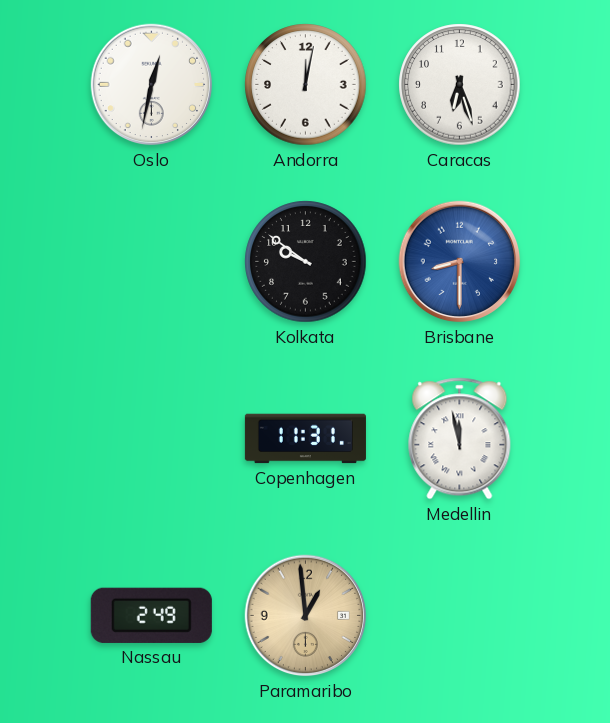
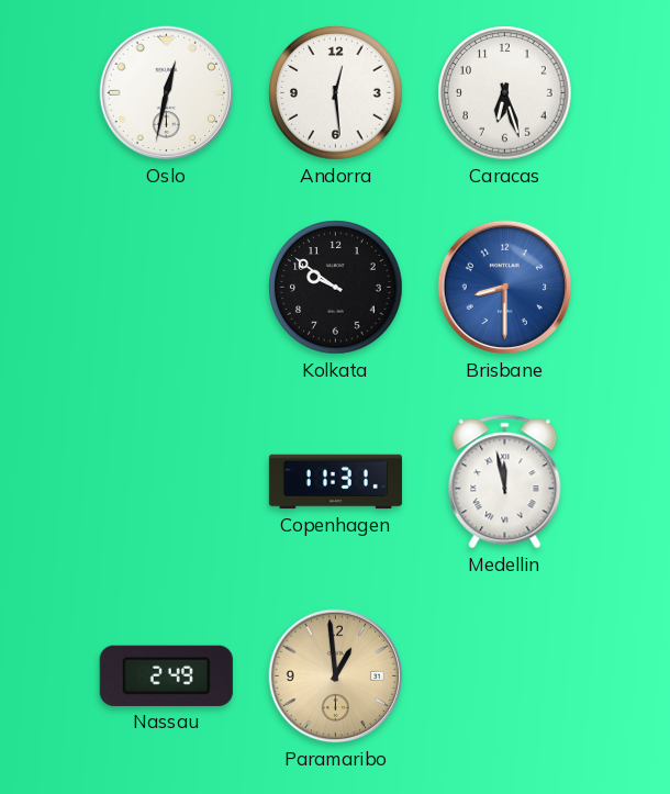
Andorra: 12:02 -> 12:29 (336, 93)
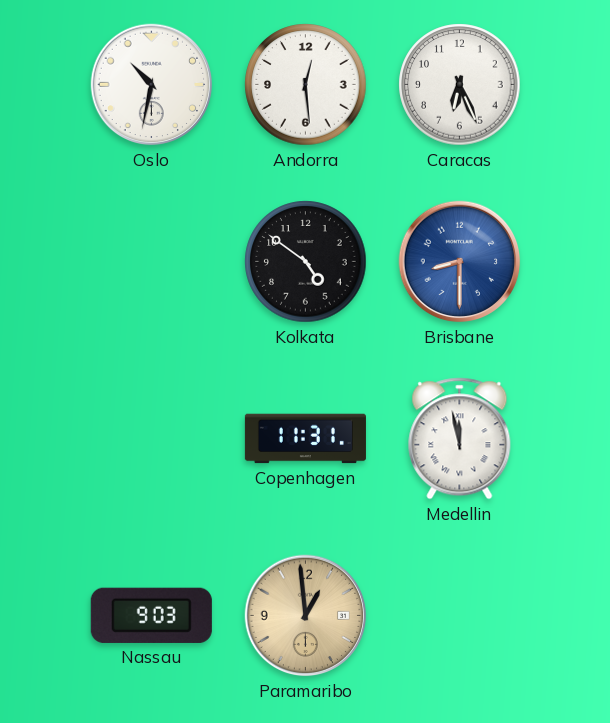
Oslo: 12:32 -> 10:32 (152, 85)
Caracas: 6:27 -> 6:26 (460, 85)
Kolkata: 9:51 -> 4:51 (306, 262)
Nassau: 2:49 -> 9:03 (151, 615)
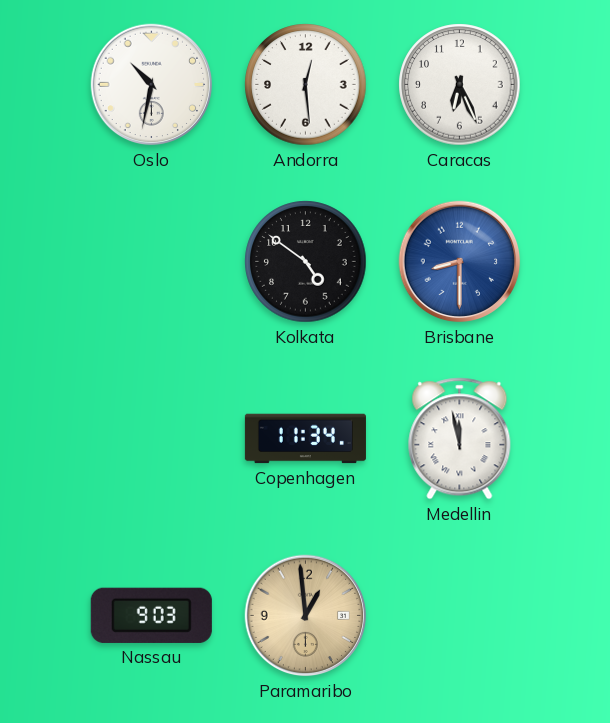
Copenhagen: 11:31 -> 11:34 (305, 439)
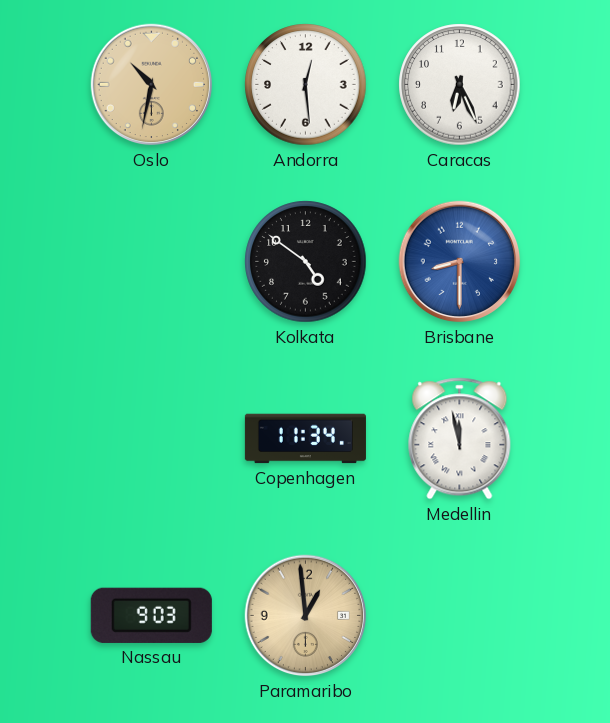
Oslo dial: white -> champagne (152, 85)
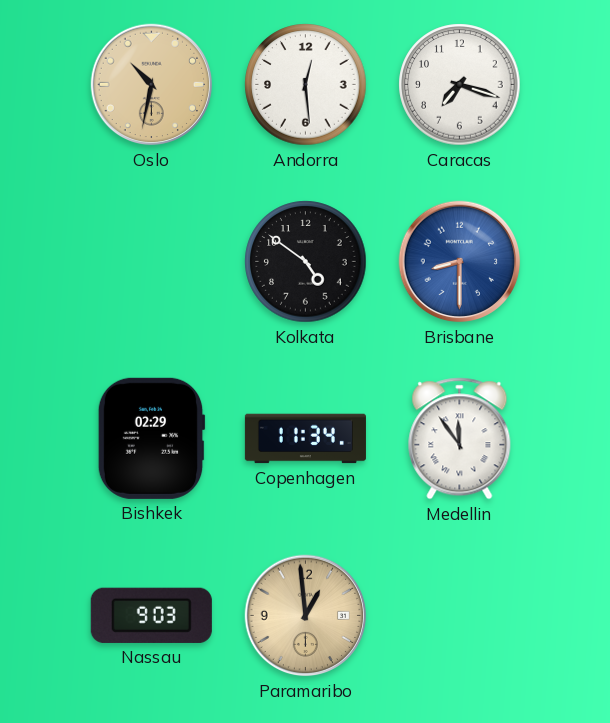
Caracas: 6:26 -> 7:18 (460, 85)
Bishkek: none -> 02:29 (151, 438)
Medellin: 11:58 -> 11:54 (460, 439)
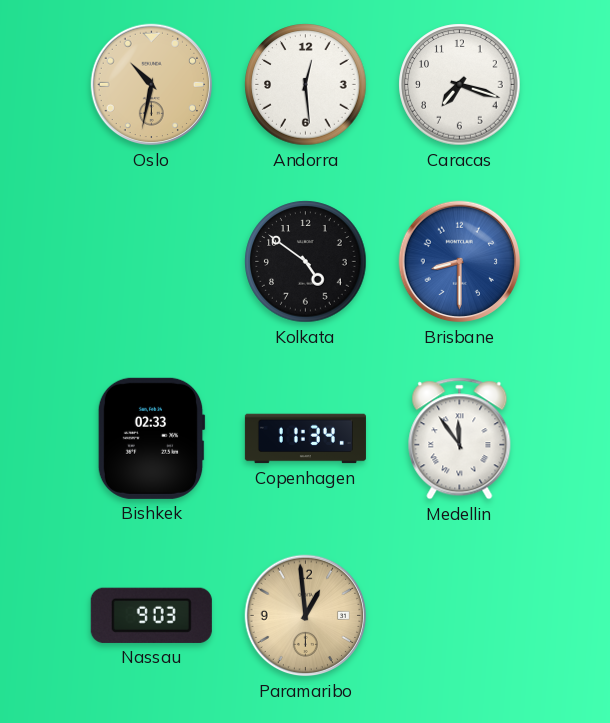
Bishkek: 02:29 -> 02:33 (151, 438)
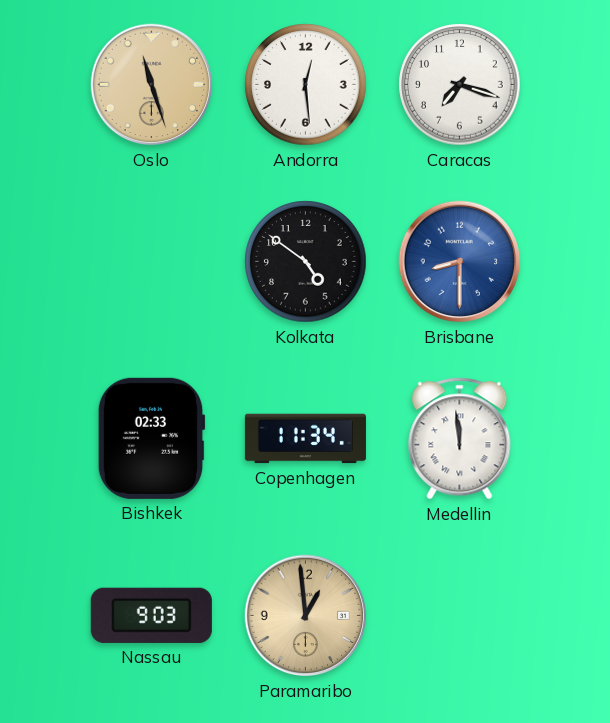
Oslo: 10:32 -> 11:27 (152, 85)
Medellin: 11:54 -> 11:59 (460, 439)
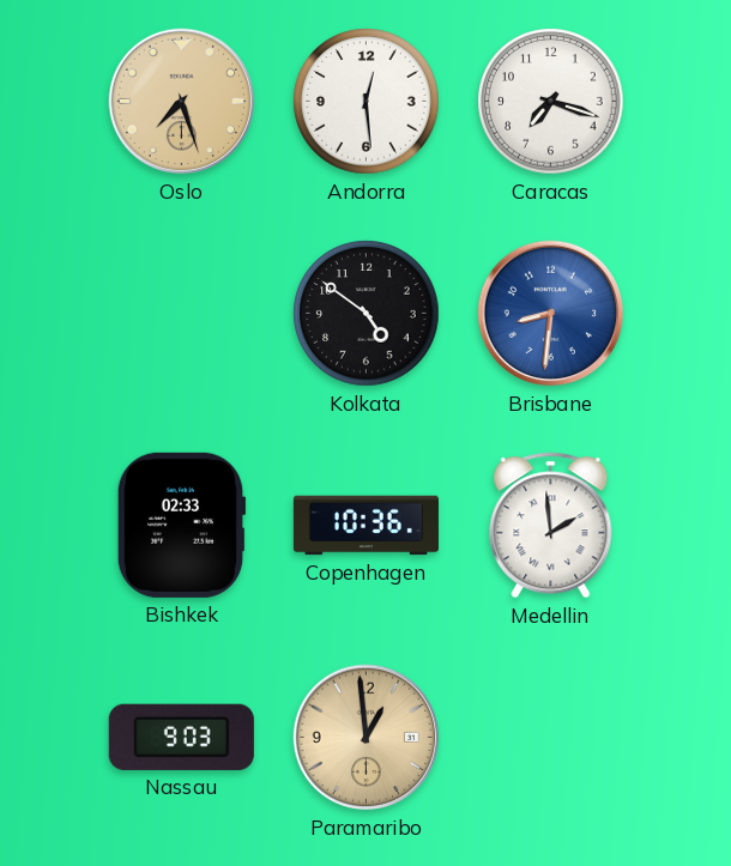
Oslo: 11:27 -> 7:27 (182, 102)
Brisbane: 8:30 -> 8:31 (551, 314)
Copenhagen: 11:34 -> 10:36 (365, 526)
Medellin: 11:59 -> 1:59 (551, 526)
